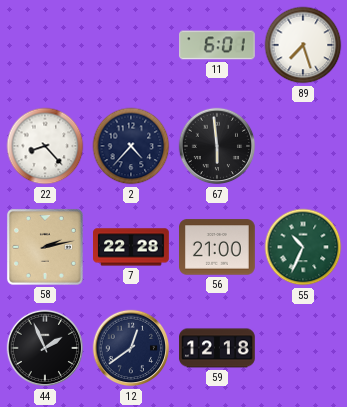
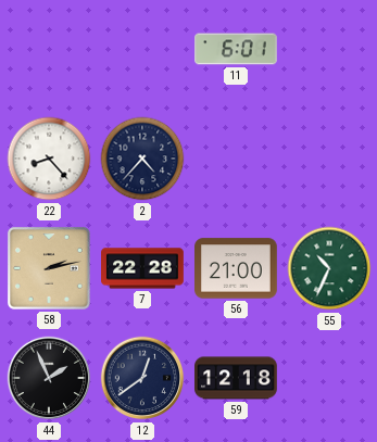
89: 7:27 -> none (303, 45)
67: 5:59 -> none (217, 146)
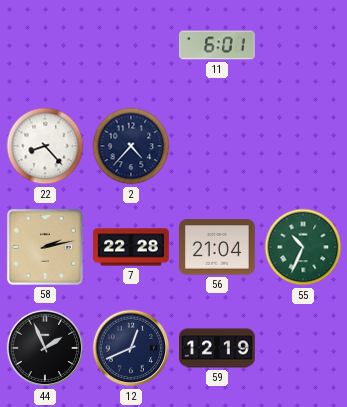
56: 21:00 -> 21:04 (218, 247)
12: 12:39 -> 12:41 (131, 348)
59: 12:18 -> 12:19 (218, 348)
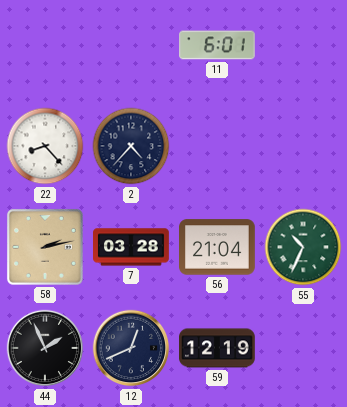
7: 22:28 -> 03:28 (132, 247)
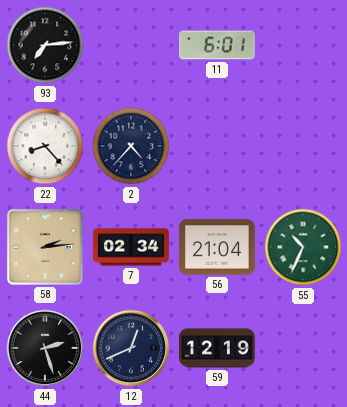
93: none -> 7:14 (45, 45)
58: 2:13 -> 2:14 (45, 247)
7: 03:28 -> 02:34 (132, 247)
44: 1:56 -> 2:27 (45, 348)
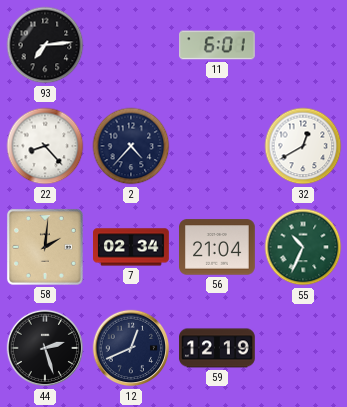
32: none -> 12:40 (303, 146)
58: 2:14 -> 2:01 (45, 247)
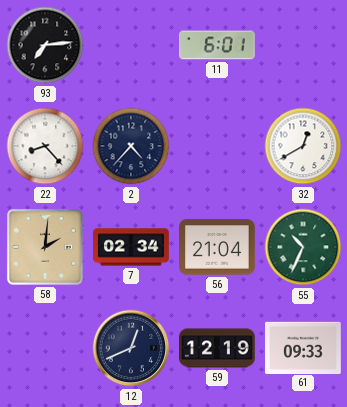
44: 2:27 -> none (45, 348)
61: none -> 09:33 (304, 347)
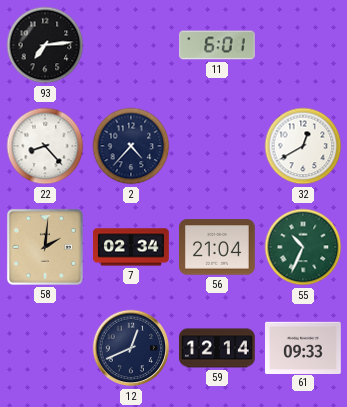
59: 12:19 -> 12:14 (218, 348)
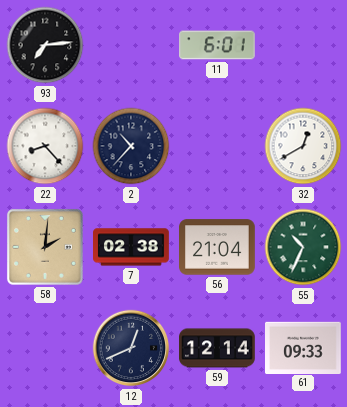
2: 4:37 -> 10:37 (131, 146)
7: 02:34 -> 02:38 (132, 247)
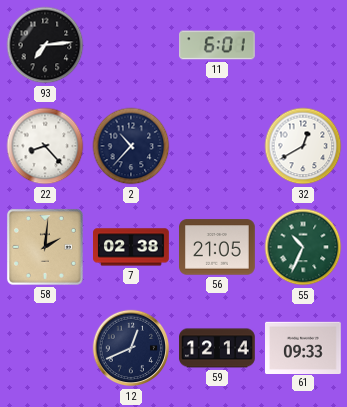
56: 21:04 -> 21:05 (218, 247)
